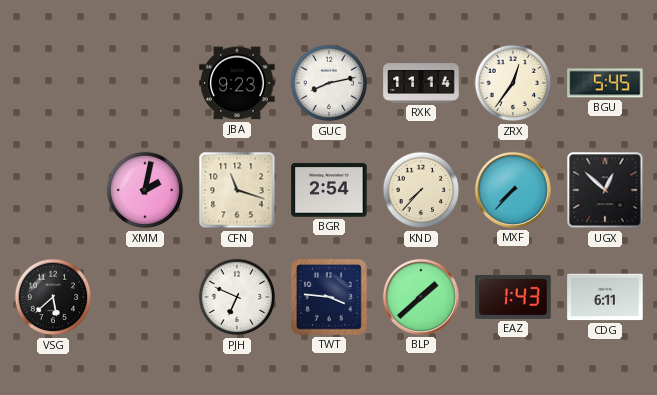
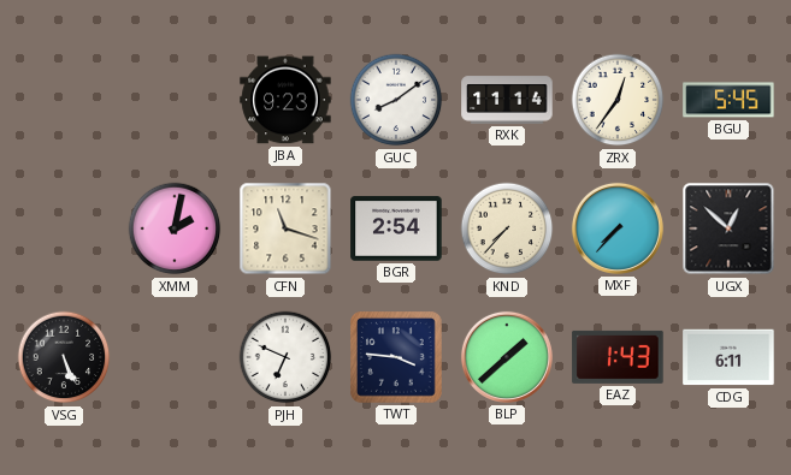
GUC: 8:13 -> 8:09 (396, 100)
VSG: 5:38 -> 5:26 (64, 357)
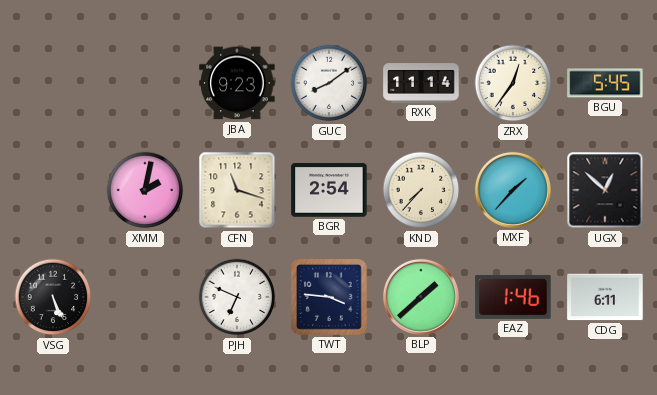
MXF: 7:37 -> 1:37 (513, 190)
EAZ: 1:43 -> 1:46 (513, 297)
